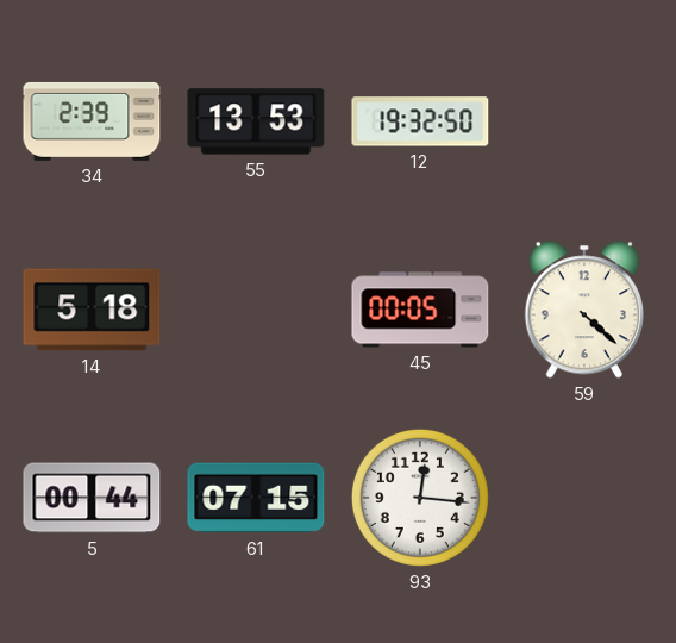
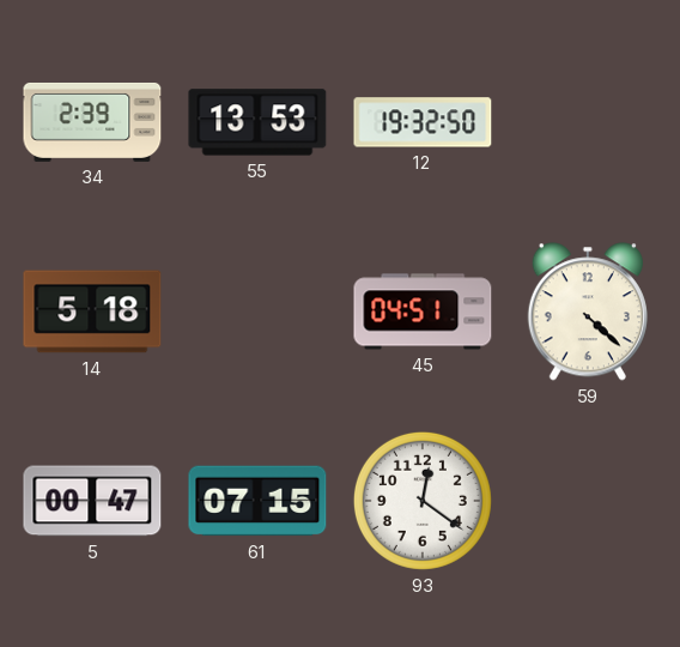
45: 00:05 -> 04:51 (423, 312)
5: 00:44 -> 00:47 (92, 501)
93: 12:16 -> 12:21 (423, 501)
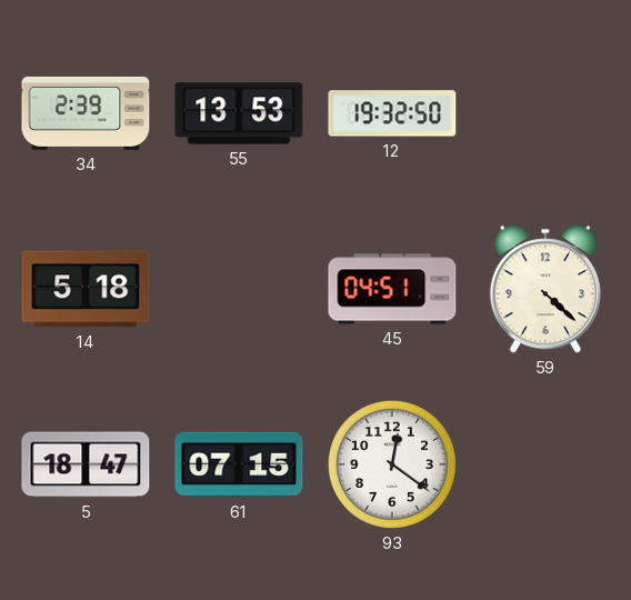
5: 00:47 -> 18:47 (86, 464)
